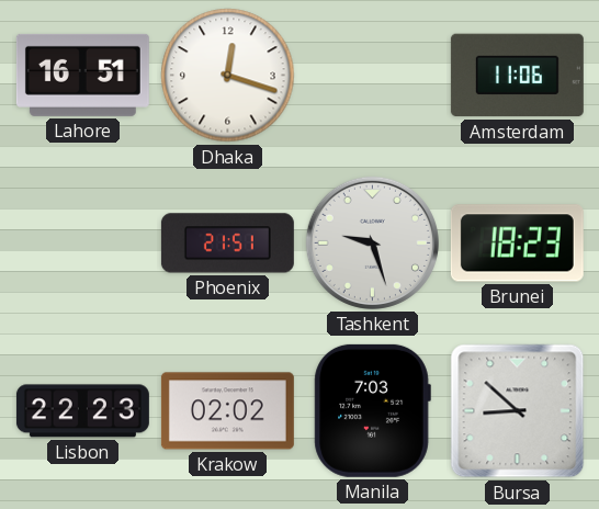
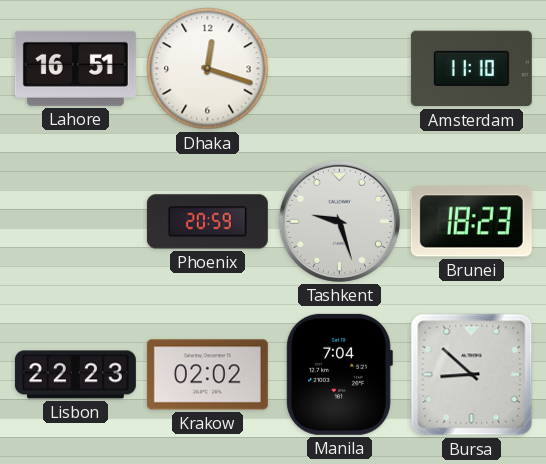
Amsterdam: 11:06 -> 11:10 (471, 69)
Phoenix: 21:51 -> 20:59 (207, 222)
Manila: 7:03 -> 7:04 (339, 374)
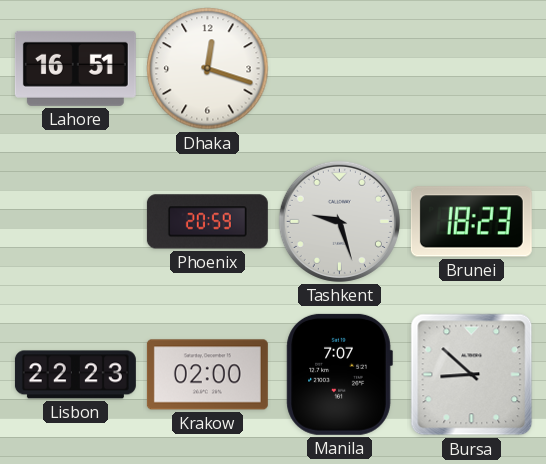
Amsterdam: 11:10 -> none (471, 69)
Krakow: 02:02 -> 02:00 (207, 375)
Manila: 7:04 -> 7:07 (339, 374)
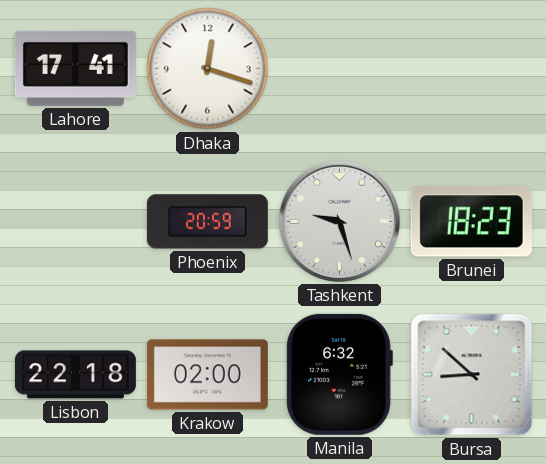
Lahore: 16:51 -> 17:41 (75, 68)
Lisbon: 22:23 -> 22:18 (75, 375)
Manila: 7:07 -> 6:32 (339, 374)
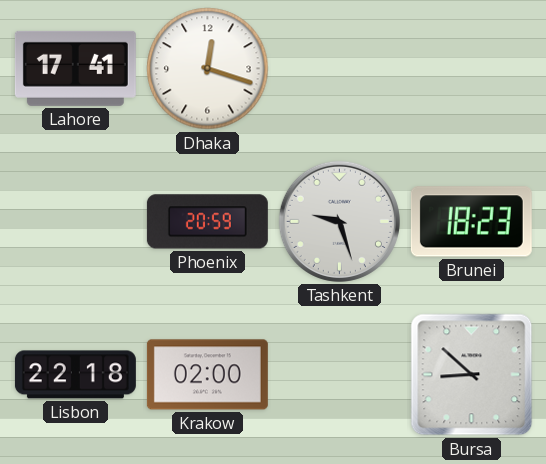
Manila: 6:32 -> none (339, 374)
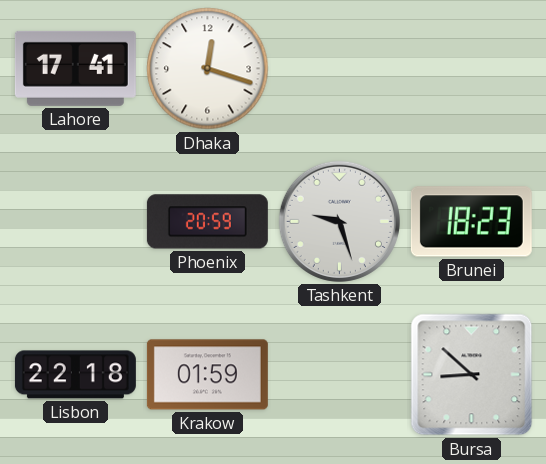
Krakow: 02:00 -> 01:59 (207, 375)
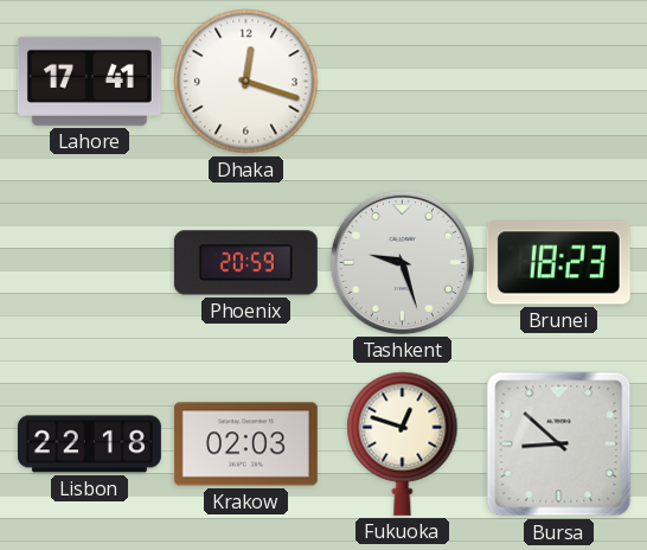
Krakow: 01:59 -> 02:03 (245, 445)
Fukuoka: none -> 12:48 (403, 443)
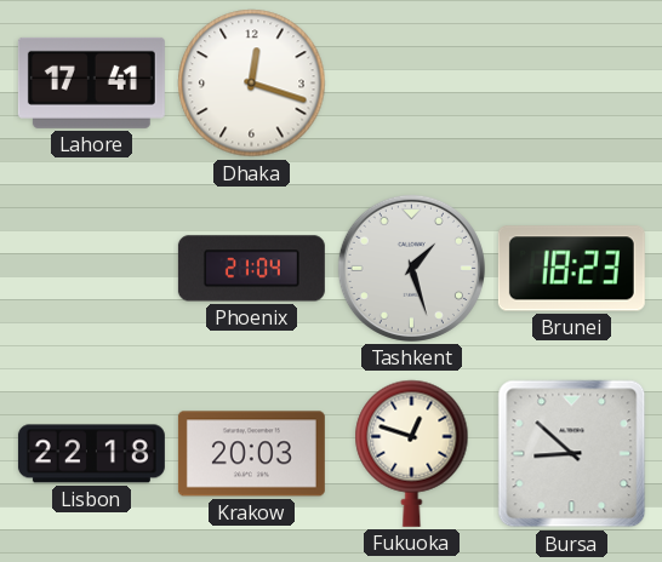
Phoenix: 20:59 -> 21:04 (251, 269)
Tashkent: 9:27 -> 1:27 (411, 268)
Krakow: 02:03 -> 20:03 (251, 454)
